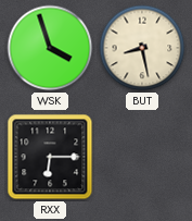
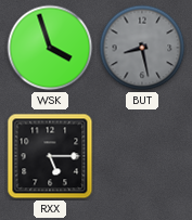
BUT dial: cream -> grey (142, 48)
RXX: 6:15 -> 5:15 (50, 156)
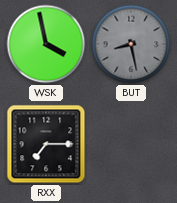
WSK: 3:57 -> 3:58 (46, 44)
RXX: 5:15 -> 7:15 (46, 144)
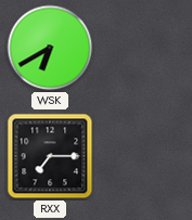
WSK: 3:58 -> 6:40 (50, 48)
BUT: 8:28 -> none (131, 44)
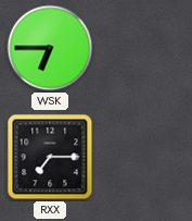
WSK: 6:40 -> 6:45 (50, 48)
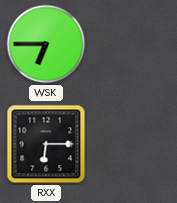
RXX: 7:15 -> 6:15 (46, 144)
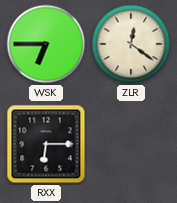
ZLR: none -> 12:21 (131, 44)
